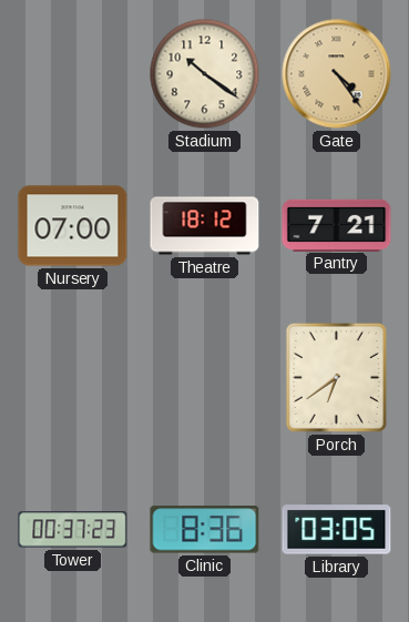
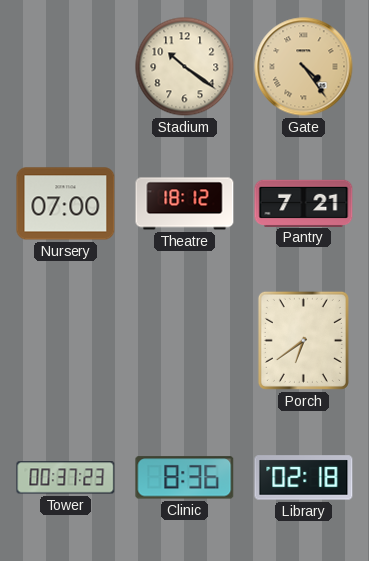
Library: 03:05 -> 02:18 (304, 478)
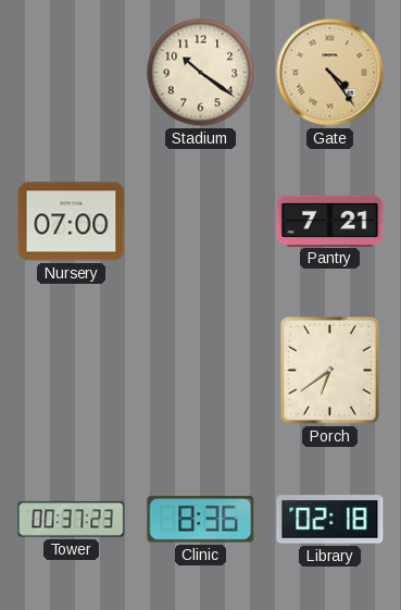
Theatre: 18:12 -> none (185, 204)
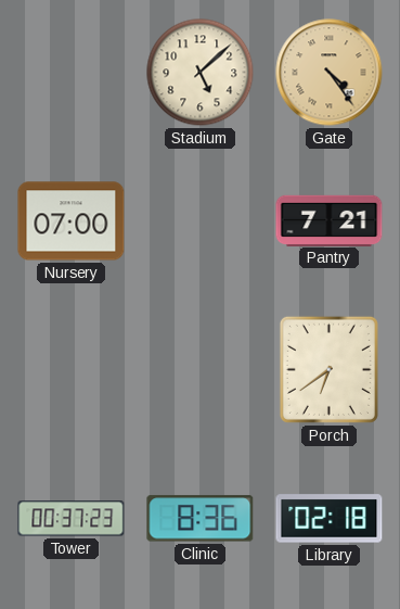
Stadium: 10:21 -> 5:08 (201, 73)
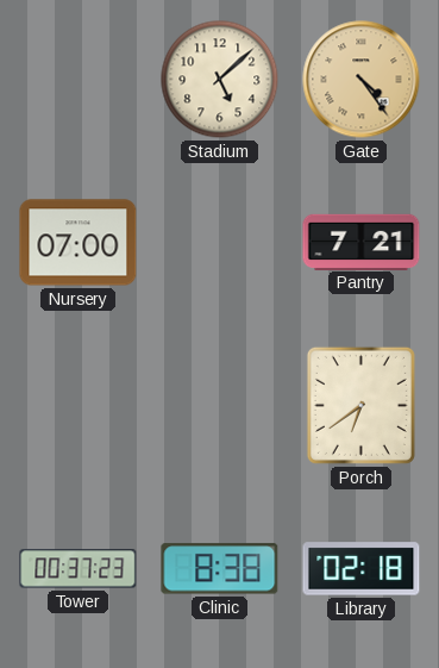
Clinic: 8:36 -> 8:38 (220, 569)
